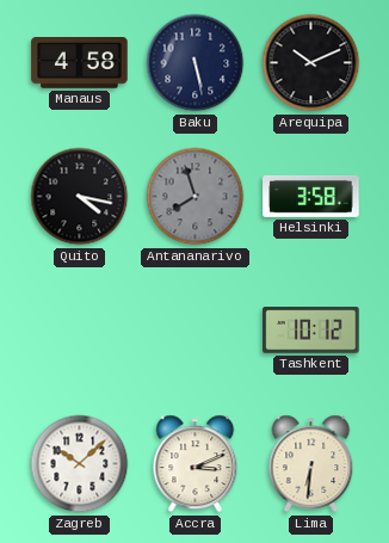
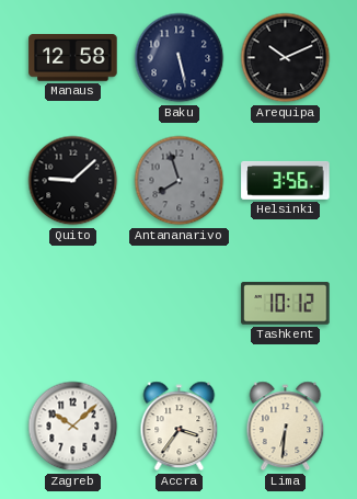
Manaus: 4:58 -> 12:58 (73, 58)
Quito: 4:17 -> 9:08 (73, 181)
Helsinki: 3:58 -> 3:56 (286, 180)
Accra: 3:11 -> 3:36 (180, 427)
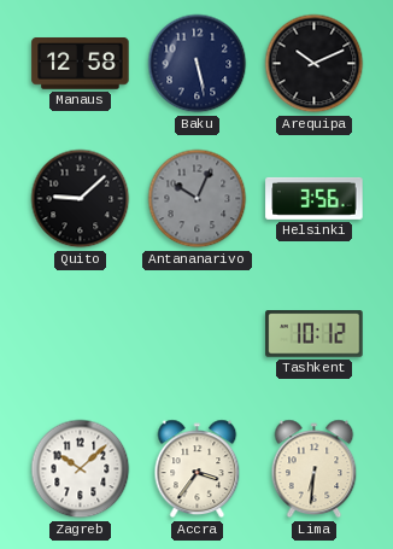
Antananarivo: 7:57 -> 10:04 (198, 199)
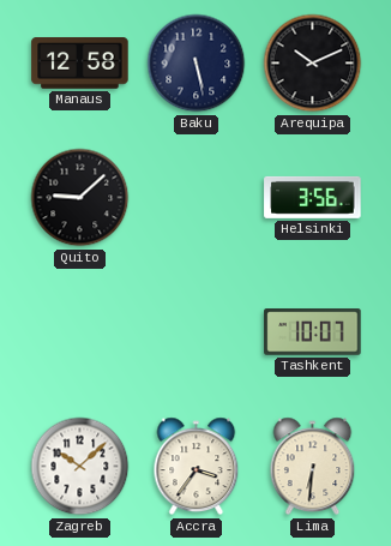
Antananarivo: 10:04 -> none (198, 199)
Tashkent: 10:12 -> 10:07 (313, 332)
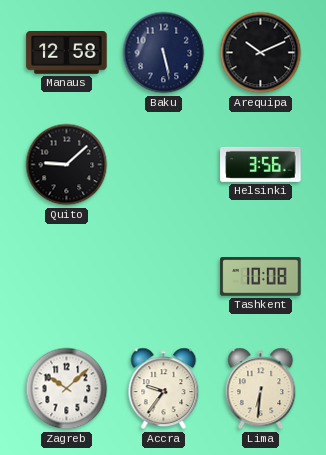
Tashkent: 10:07 -> 10:08 (261, 277)
Accra: 3:36 -> 9:36 (164, 389)
